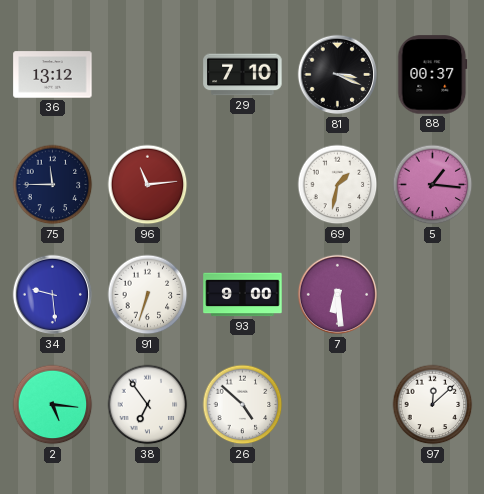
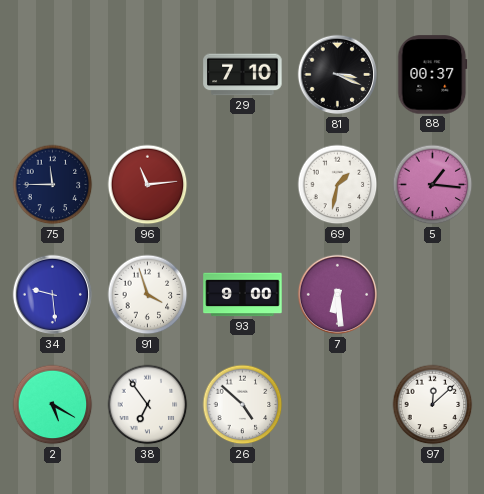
36: 13:12 -> none (53, 75)
91: 6:33 -> 3:57 (148, 295)
2: 5:16 -> 5:20 (53, 405)
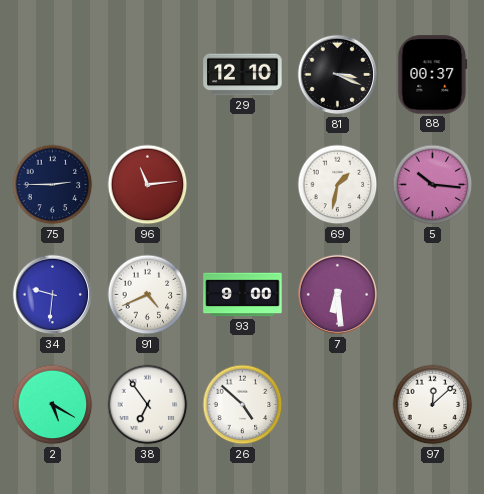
29: 7:10 -> 12:10 (243, 75)
75: 11:45 -> 2:45 (53, 185)
5: 1:16 -> 10:16 (433, 185)
34: 9:29 -> 9:31 (53, 295)
91: 3:57 -> 4:41 (148, 295)
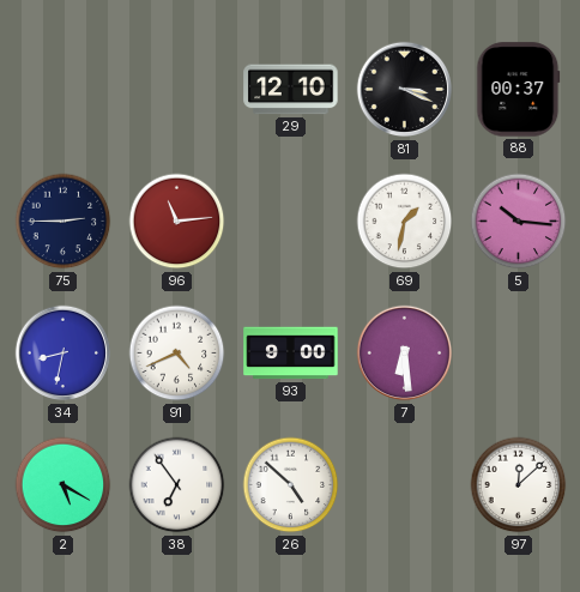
34: 9:31 -> 8:32 (64, 354)
